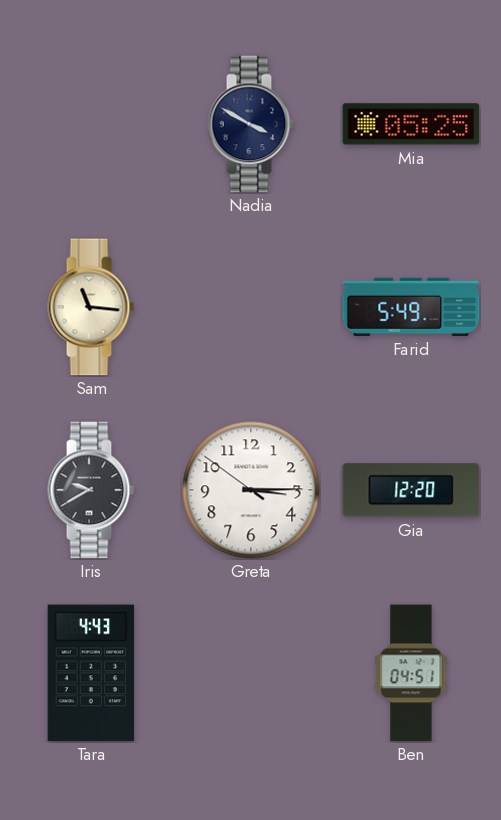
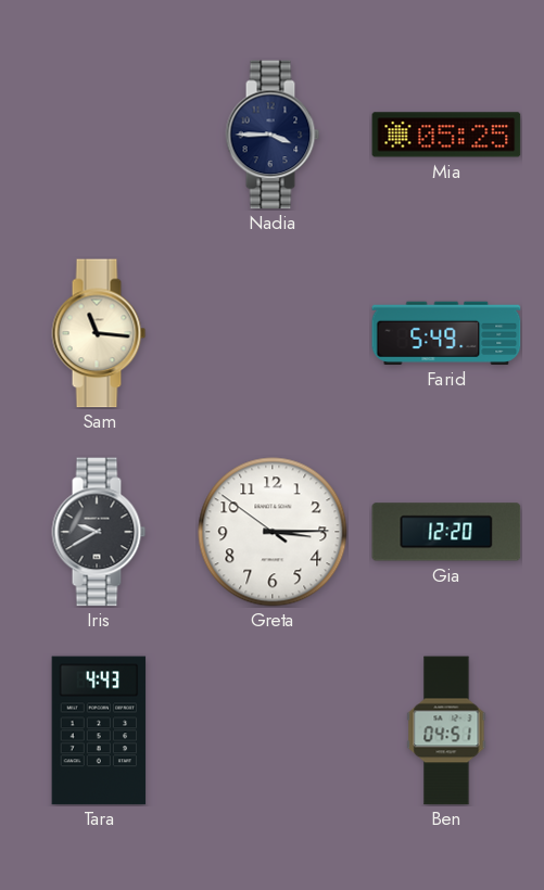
Nadia: 3:50 -> 3:45 (273, 135)
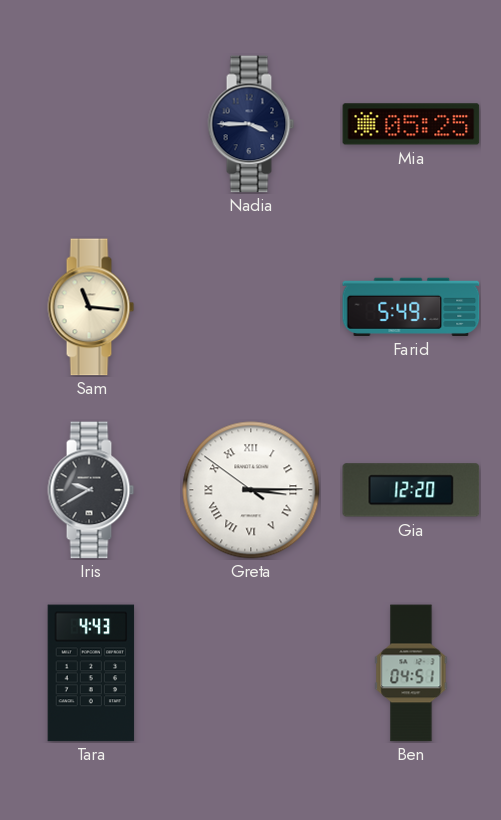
Greta numerals: Arabic -> Roman (251, 490)
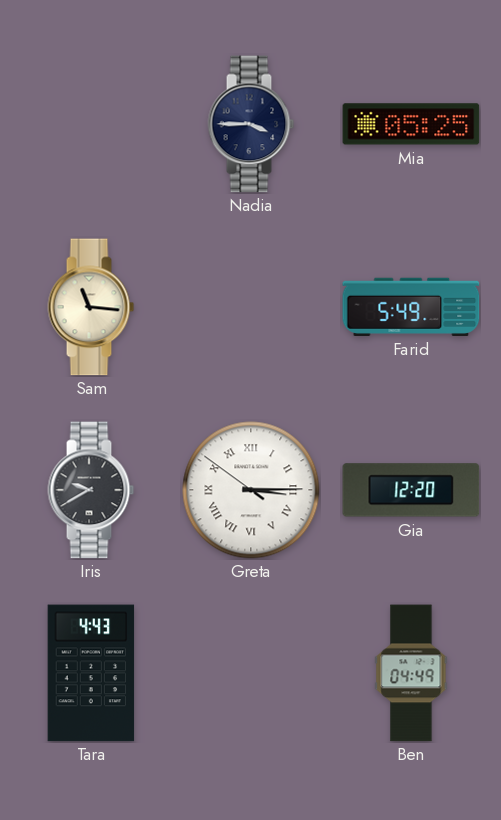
Ben: 04:51 -> 04:49 (411, 673)
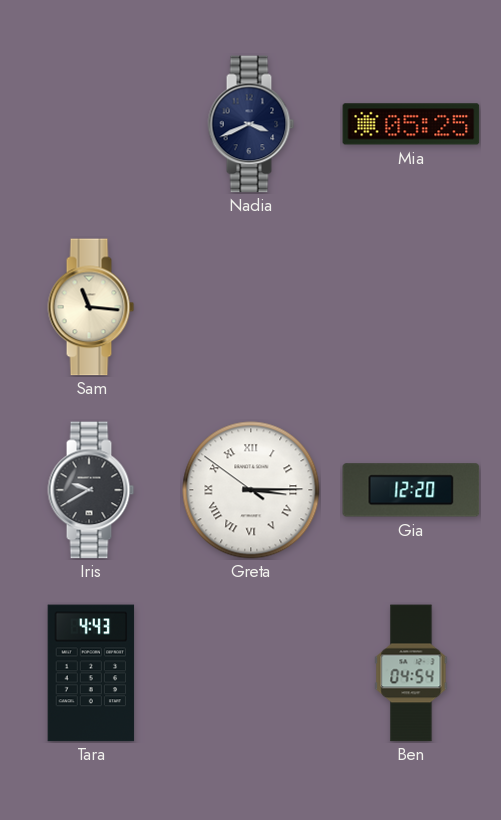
Nadia: 3:45 -> 3:41 (251, 124)
Farid: 5:49 -> none (411, 307)
Ben: 04:49 -> 04:54 (411, 673)
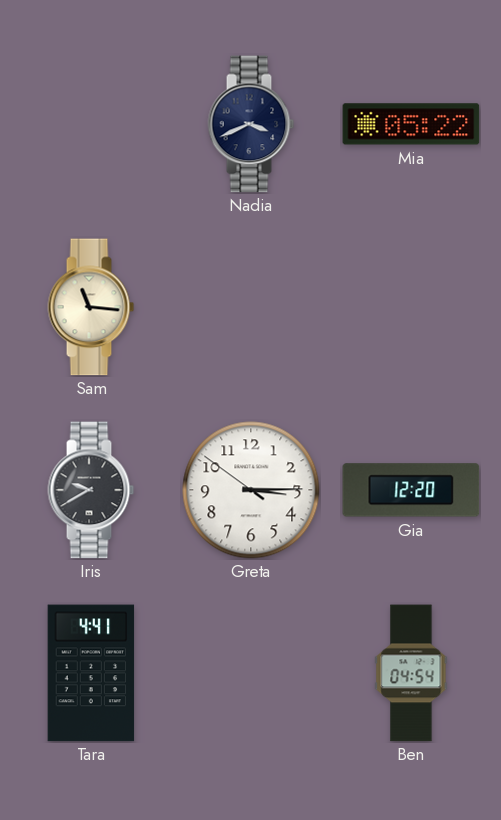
Mia: 05:25 -> 05:22 (411, 124)
Greta numerals: Roman -> Arabic (251, 490)
Tara: 4:43 -> 4:41 (91, 673)
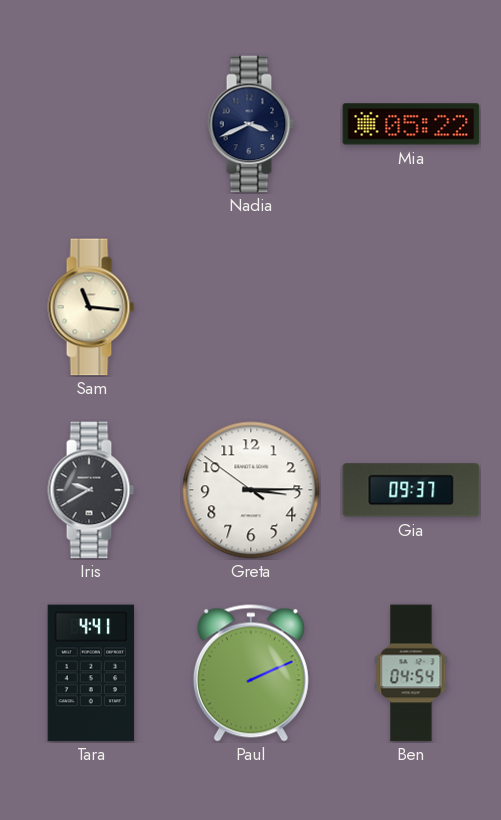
Gia: 12:20 -> 09:37 (411, 490)
Paul: none -> 2:11 (251, 673)
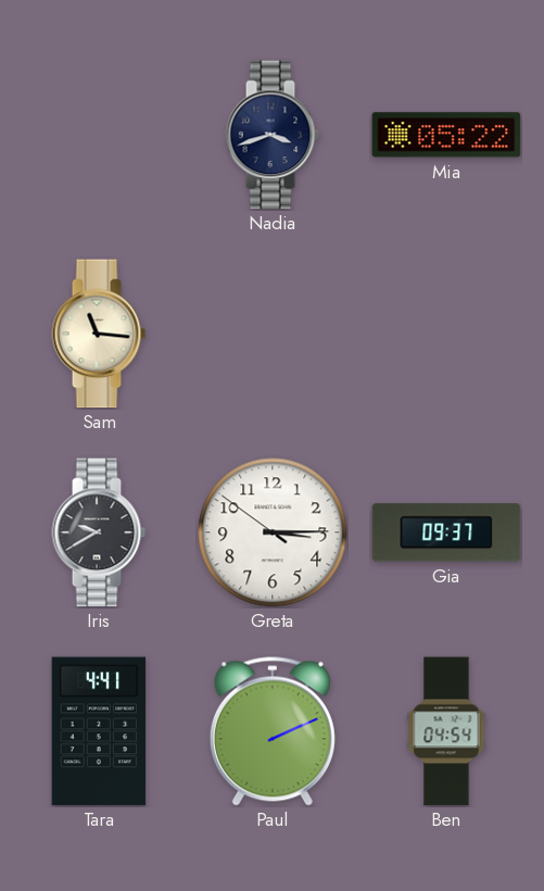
Nadia: 3:41 -> 3:42 (273, 135)
